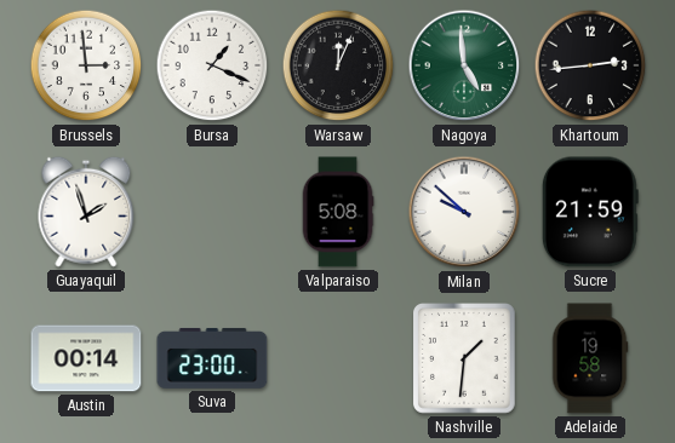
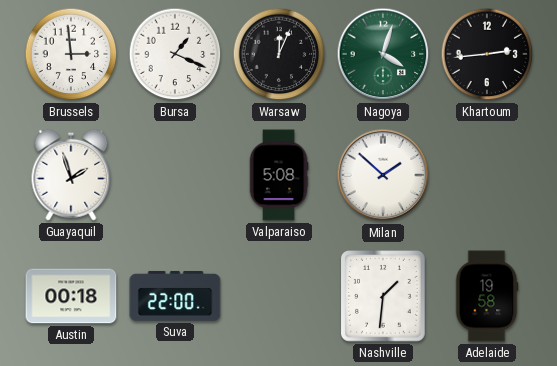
Nagoya: 4:59 -> 4:03 (383, 54)
Milan: 9:52 -> 1:52 (383, 175)
Sucre: 21:59 -> none (590, 212)
Austin: 00:14 -> 00:18 (71, 296)
Suva: 23:00 -> 22:00 (175, 296)
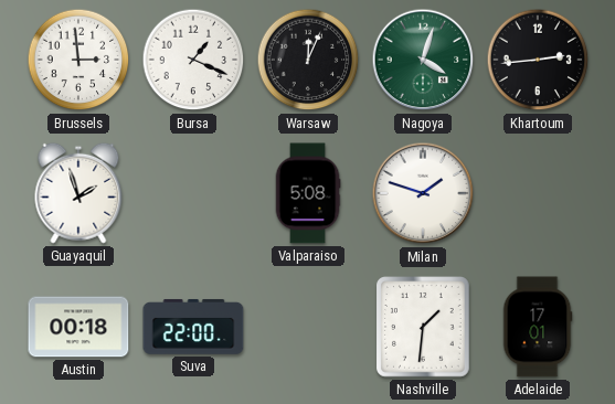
Milan: 1:52 -> 1:48 (423, 193)
Adelaide: 19:58 -> 17:01 (538, 327)
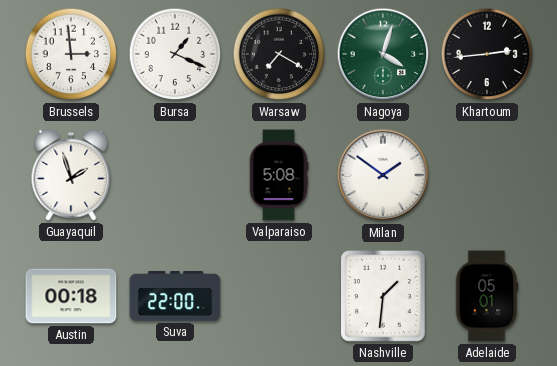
Warsaw: 12:04 -> 7:20 (279, 54)
Milan: 1:48 -> 1:51 (383, 175)
Adelaide: 17:01 -> 05:01 (487, 296)
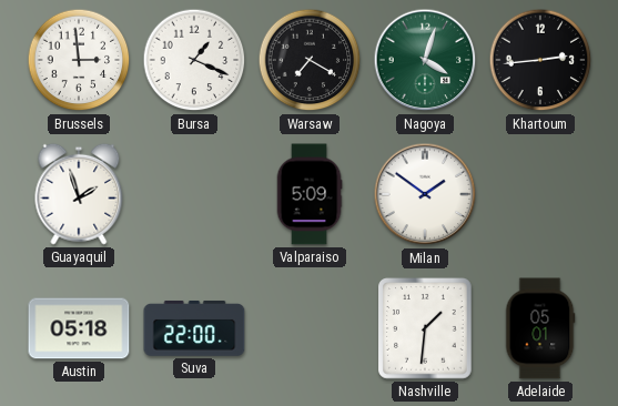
Valparaiso: 5:08 -> 5:09 (310, 194)
Austin: 00:18 -> 05:18 (79, 328)
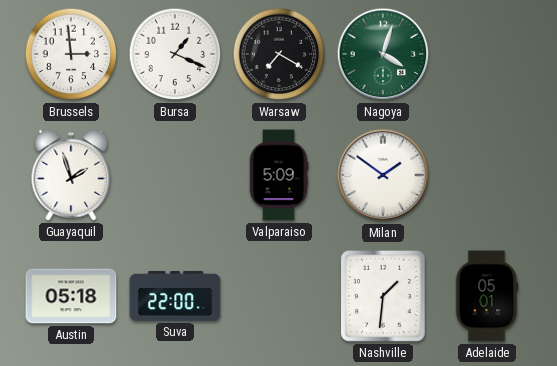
Khartoum: 2:44 -> none (540, 60)
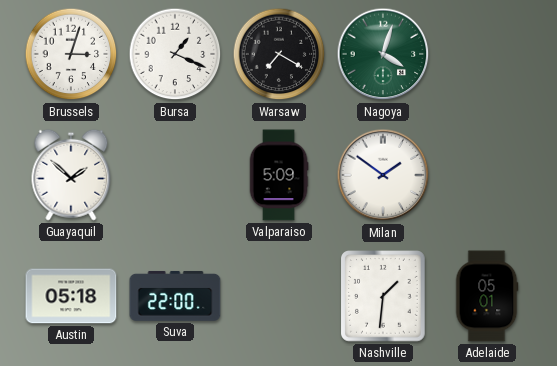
Brussels: 2:59 -> 3:03 (71, 54)
Guayaquil: 1:57 -> 1:52 (71, 175)
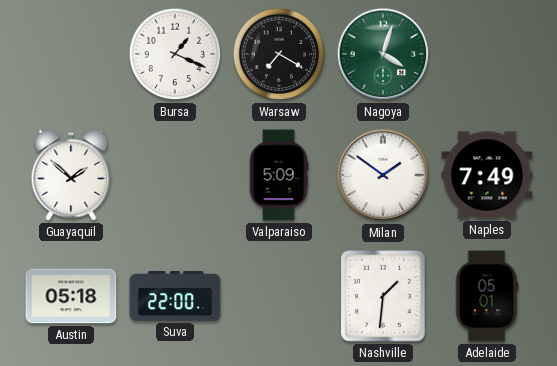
Brussels: 3:03 -> none (71, 54)
Naples: none -> 7:49 (487, 175)
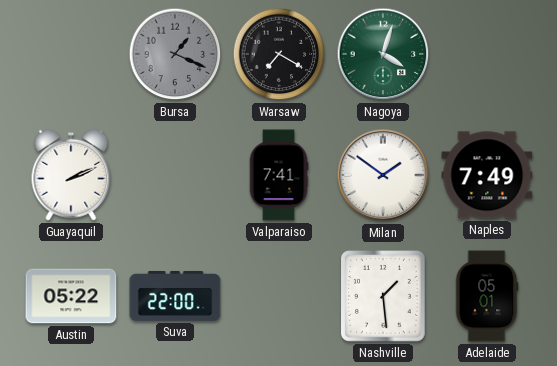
Bursa dial: white -> grey (175, 54)
Guayaquil: 1:52 -> 2:11 (71, 175)
Valparaiso: 5:09 -> 7:41 (279, 175)
Austin: 05:18 -> 05:22 (71, 296)
Nashville: 1:31 -> 1:29 (384, 296)
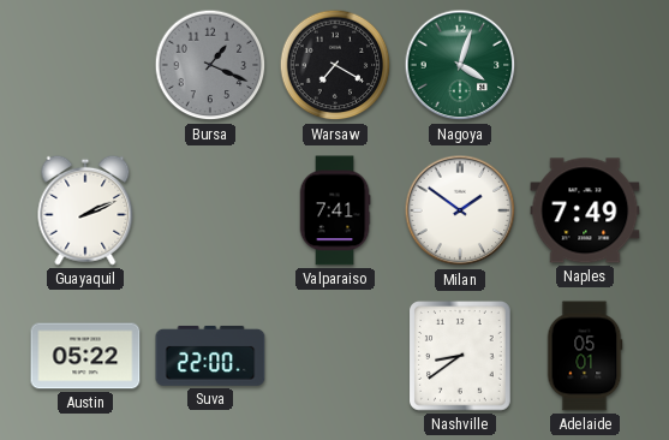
Nashville: 1:29 -> 8:39 (461, 356)
